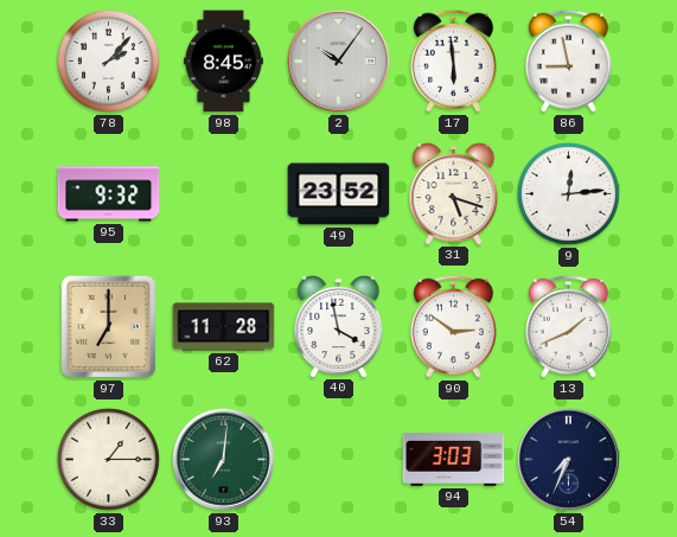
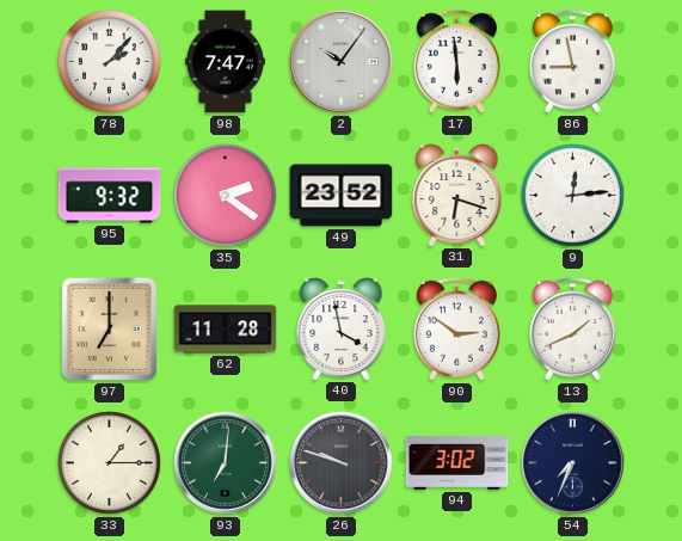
98: 8:45 -> 7:47 (225, 62)
35: none -> 2:21 (225, 195)
31: 5:18 -> 6:18 (457, 196)
26: none -> 9:48 (342, 463)
94: 3:03 -> 3:02 (457, 462)
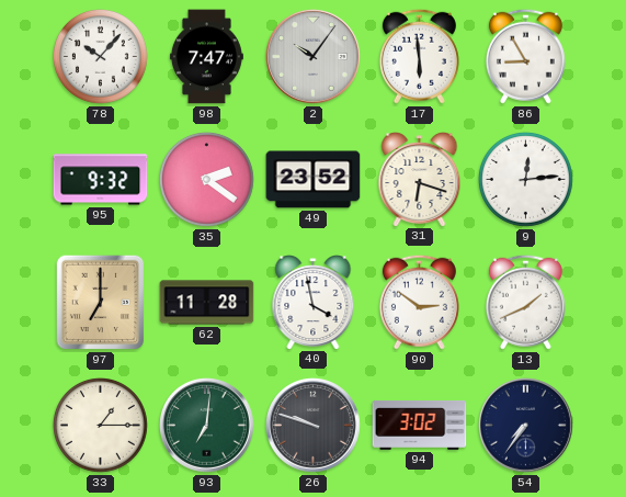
78: 2:07 -> 10:07 (100, 56)
86: 8:58 -> 8:55 (525, 56)
54: 7:34 -> 7:36 (526, 426)
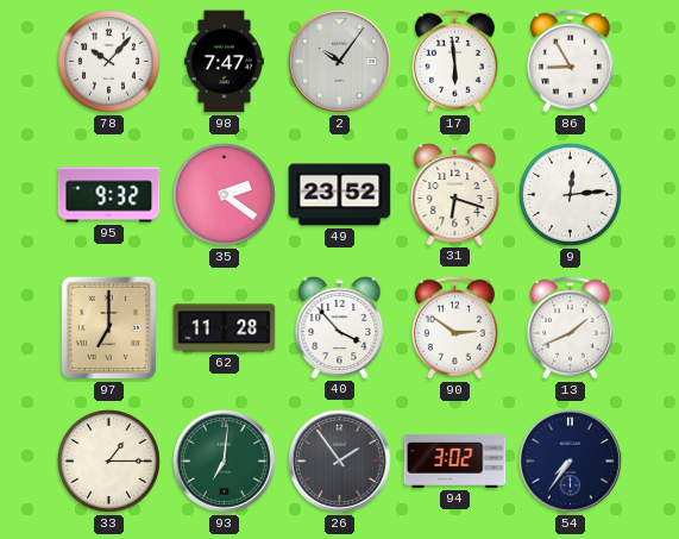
40: 3:58 -> 3:53 (340, 328)
26: 9:48 -> 1:54 (340, 462)
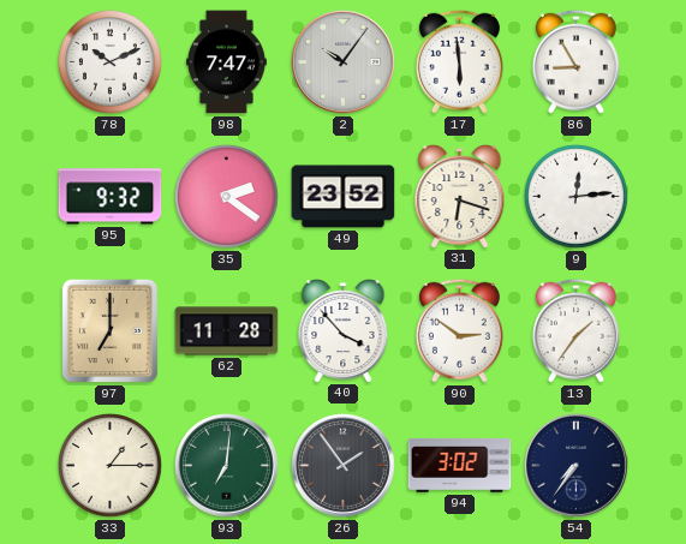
78: 10:07 -> 10:11 (109, 61)
13: 1:41 -> 1:36 (575, 330)
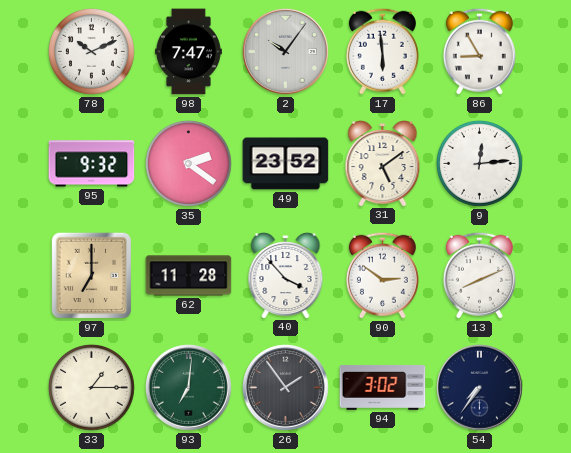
31: 6:18 -> 5:09 (383, 164)
13: 1:36 -> 8:11 (479, 275)
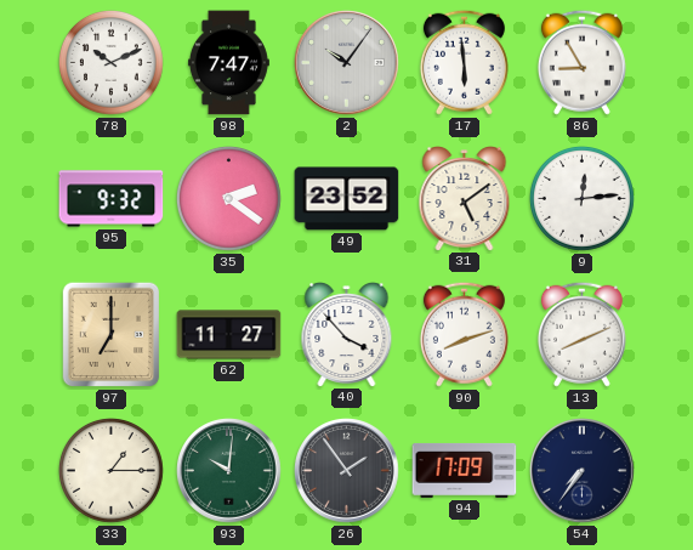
62: 11:28 -> 11:27 (229, 335)
90: 2:51 -> 8:12 (464, 334)
93: 7:01 -> 10:01 (229, 471)
94: 3:02 -> 17:09 (465, 470)
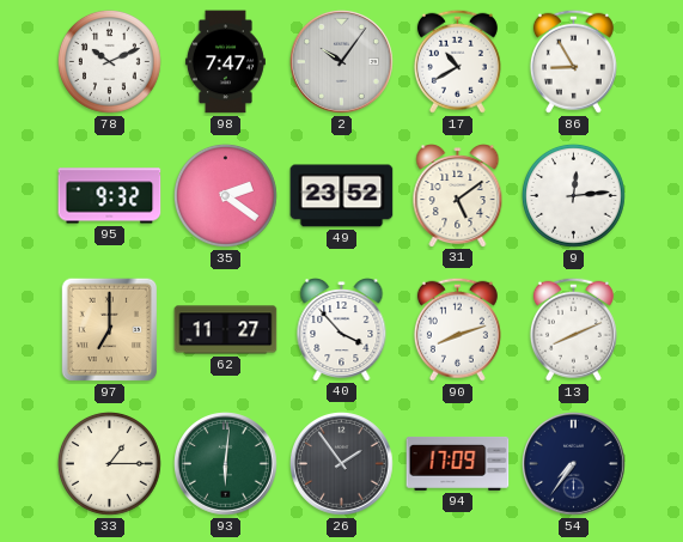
17: 5:59 -> 10:40 (457, 61)
93: 10:01 -> 6:01 (226, 464)
